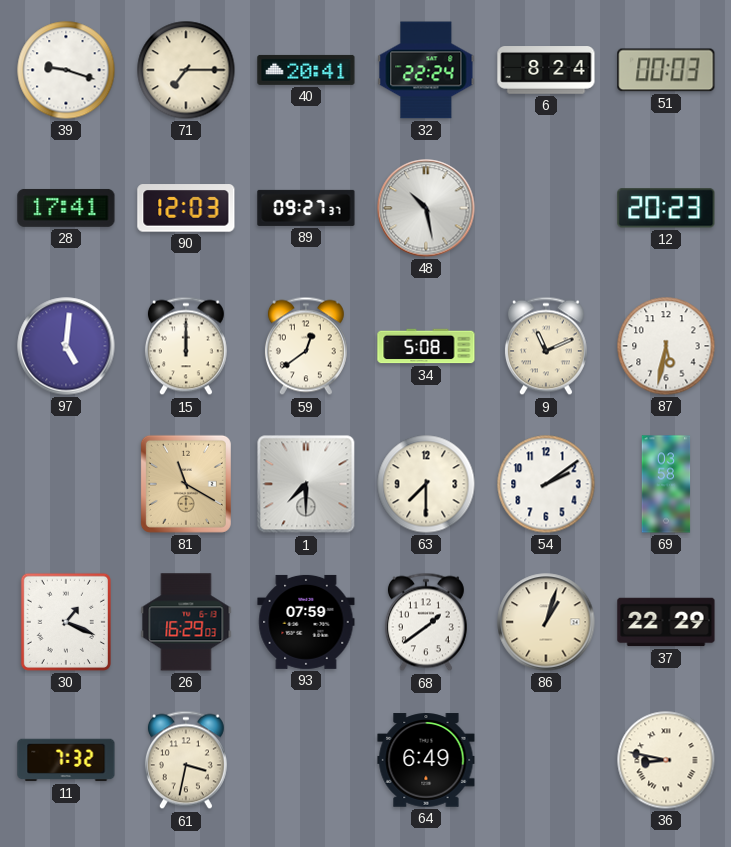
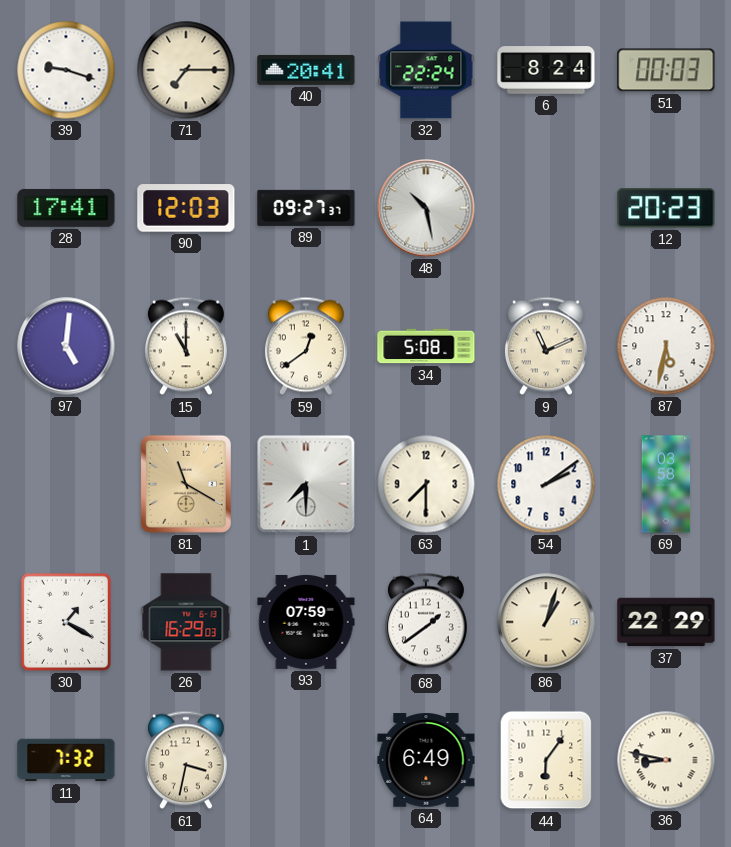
15: 12:00 -> 11:00 (186, 346)
30: 1:19 -> 1:20 (66, 622)
44: none -> 6:06 (546, 760)
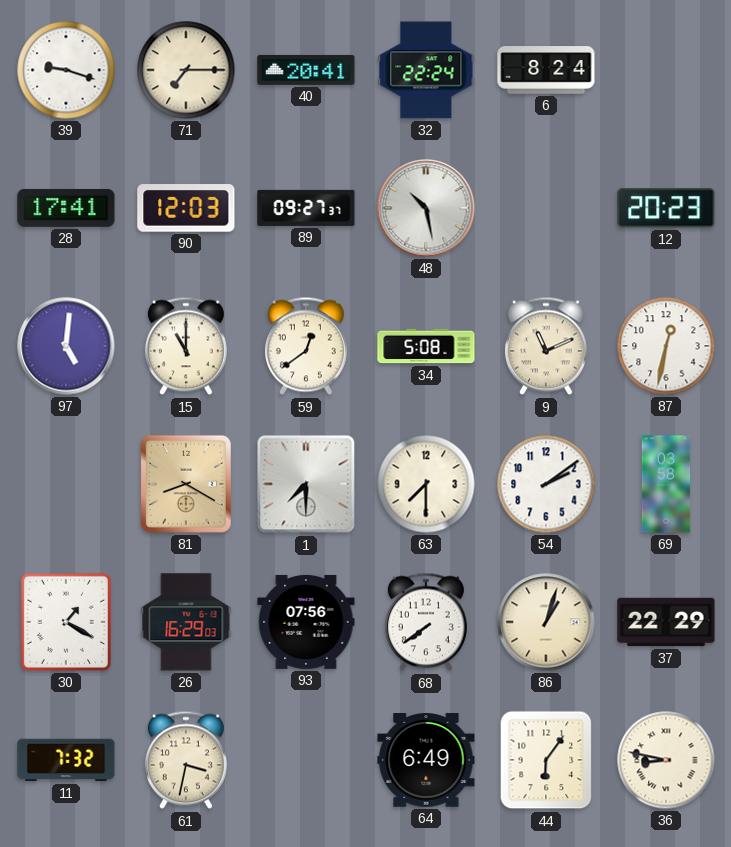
51: 00:03 -> none (666, 70)
87: 5:32 -> 12:32 (666, 346)
81: 11:20 -> 8:20 (186, 484)
93: 07:59 -> 07:56 (306, 622)
68: 1:39 -> 7:39 (426, 622)
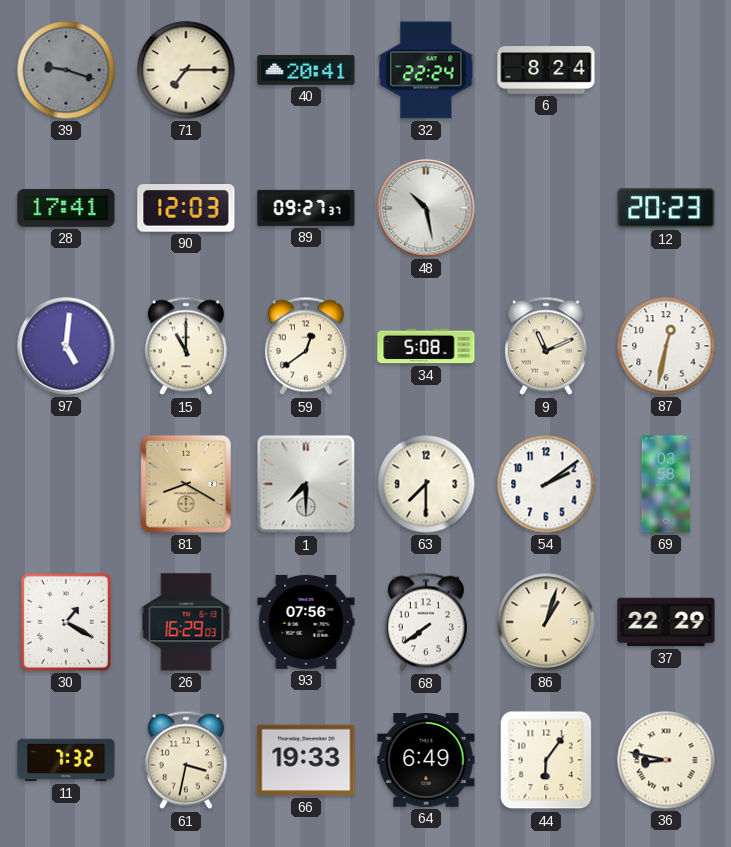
39 dial: white -> grey (66, 70)
66: none -> 19:33 (306, 760)
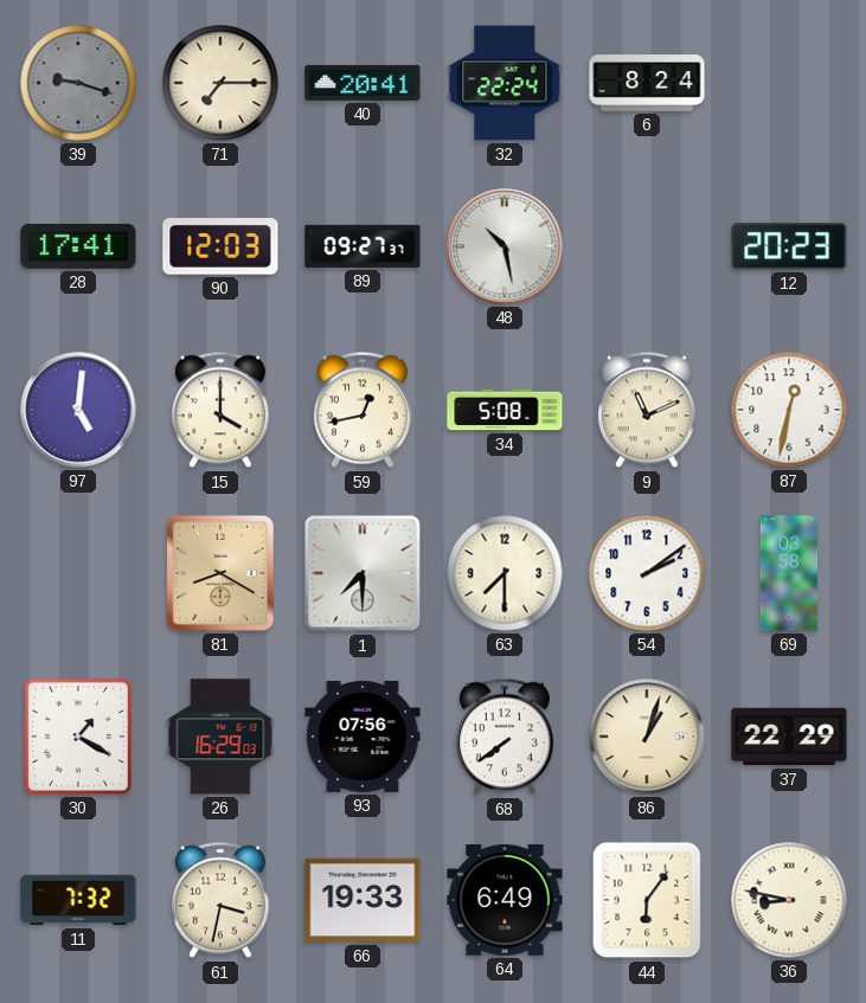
15: 11:00 -> 4:00 (220, 410)
59: 12:39 -> 12:43 (363, 410)
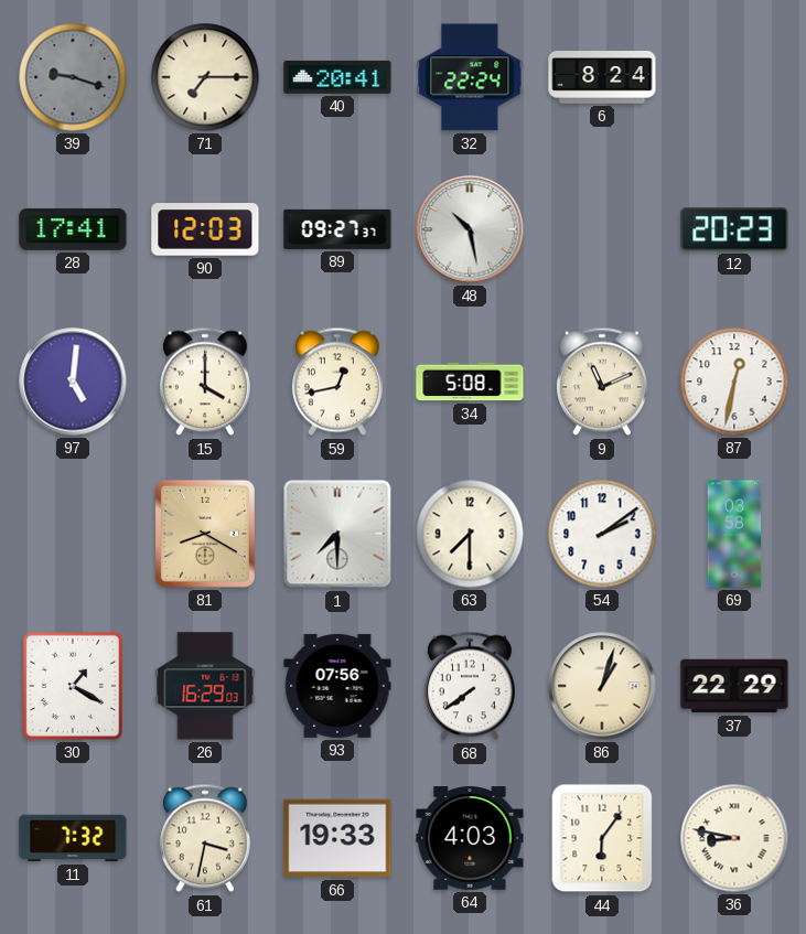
64: 6:49 -> 4:03 (470, 838)
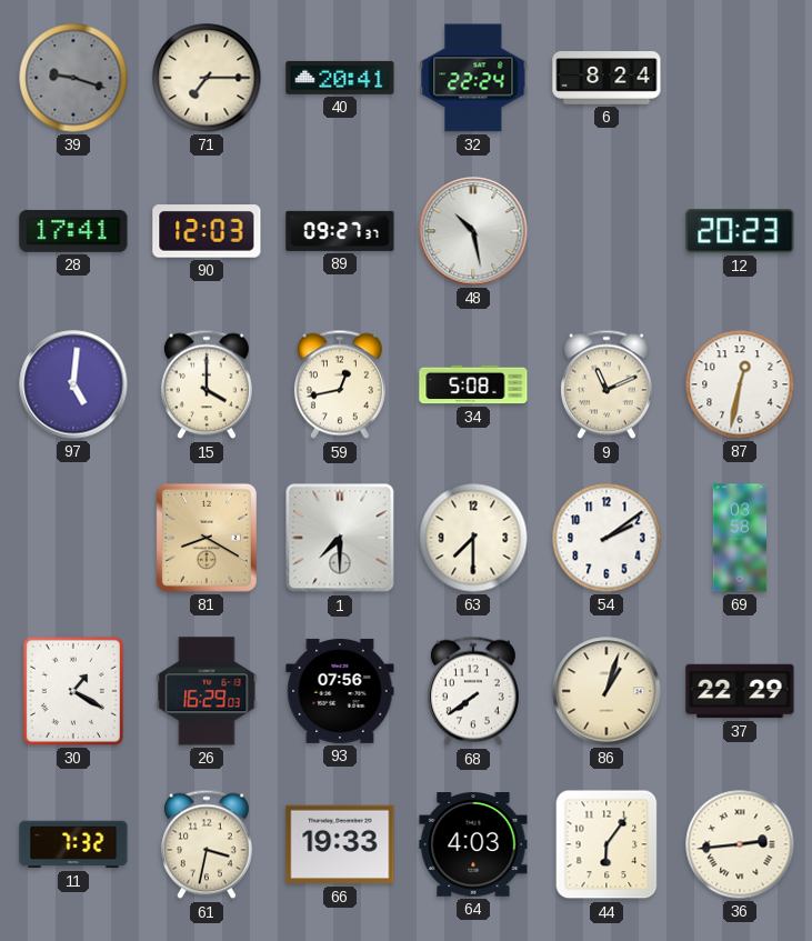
36: 8:47 -> 2:44 (740, 844)
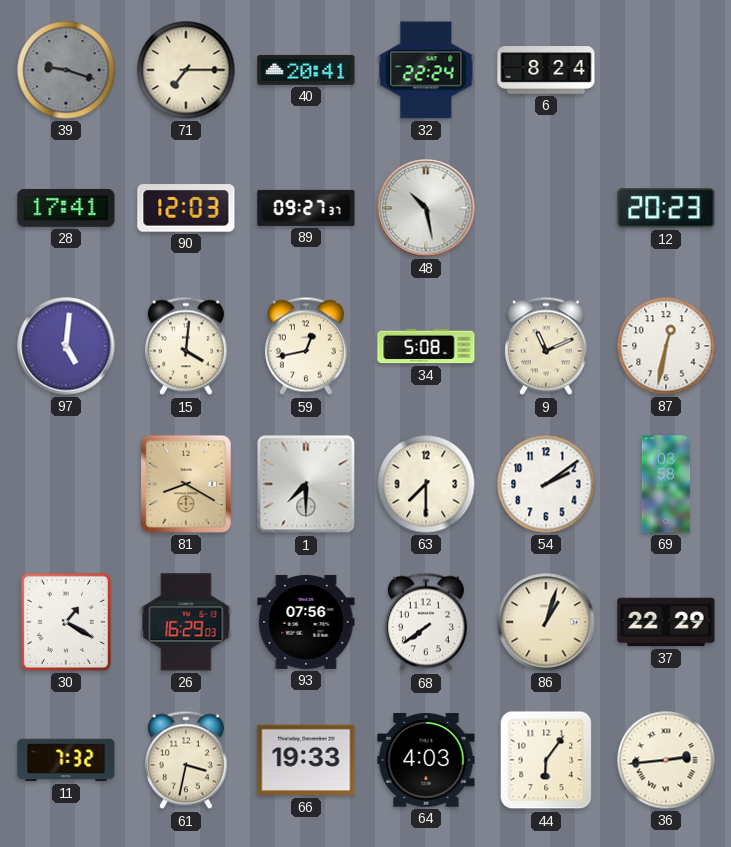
15: 4:00 -> 4:01 (186, 346)
